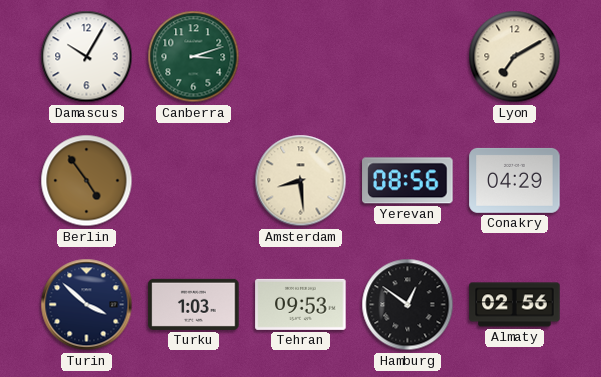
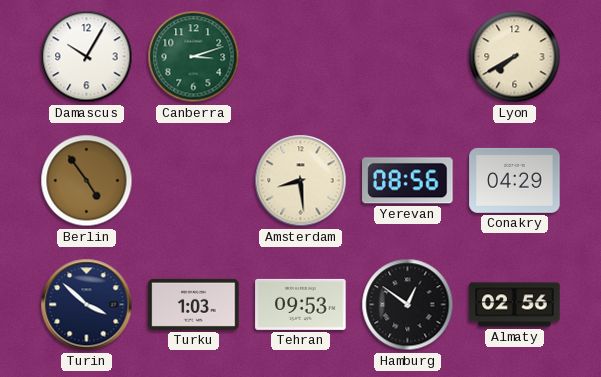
Lyon: 7:10 -> 7:40 (515, 57)
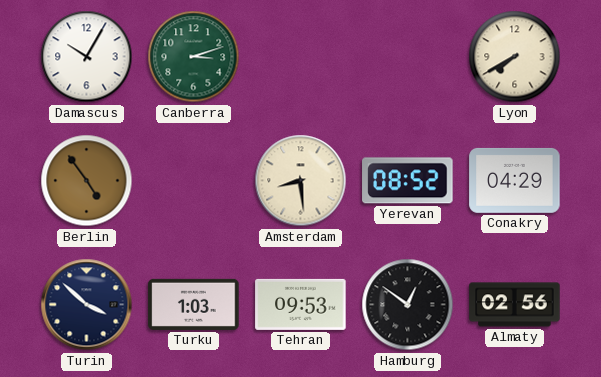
Yerevan: 08:56 -> 08:52 (408, 181)
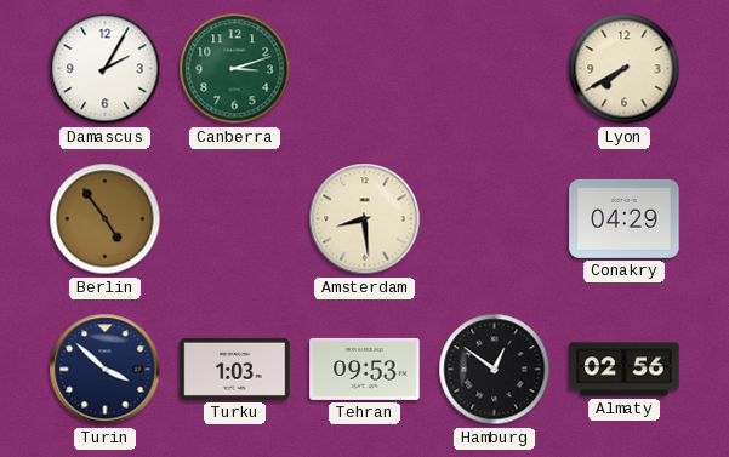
Damascus: 10:05 -> 2:05 (106, 69)
Yerevan: 08:52 -> none (408, 181)
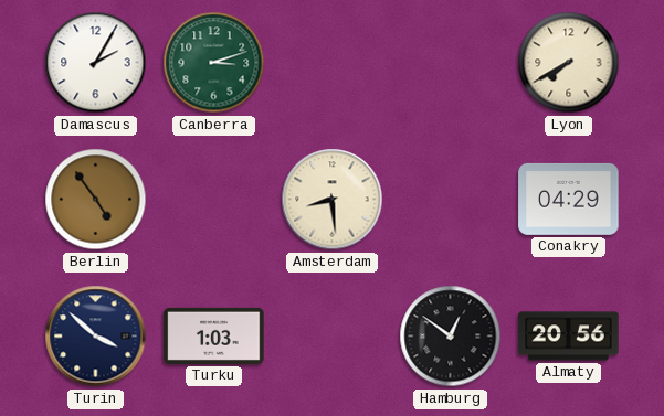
Tehran: 09:53 -> none (365, 369)
Almaty: 02:56 -> 20:56 (569, 337)
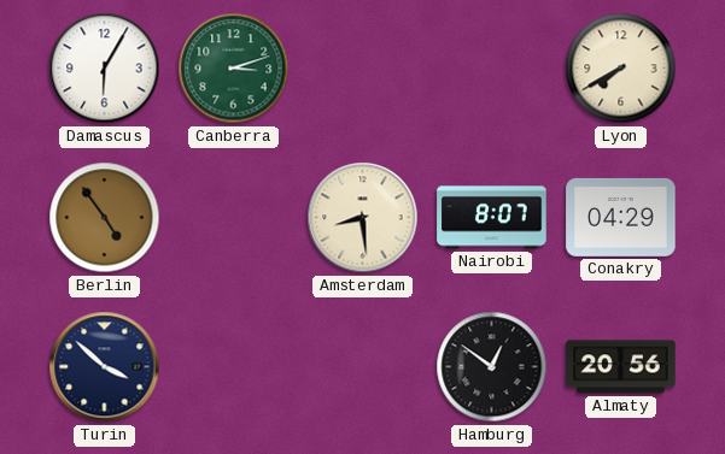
Damascus: 2:05 -> 6:05 (105, 69)
Nairobi: none -> 8:07 (492, 218)
Turku: 1:03 -> none (214, 335)
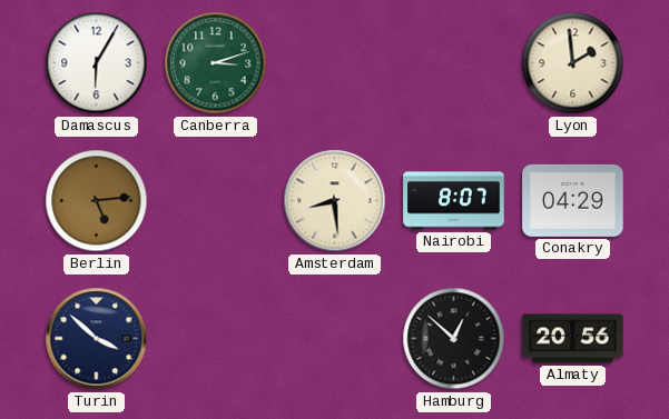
Lyon: 7:40 -> 1:59 (573, 63)
Berlin: 4:54 -> 5:14 (97, 201)
Hamburg: 12:51 -> 12:52 (454, 339)
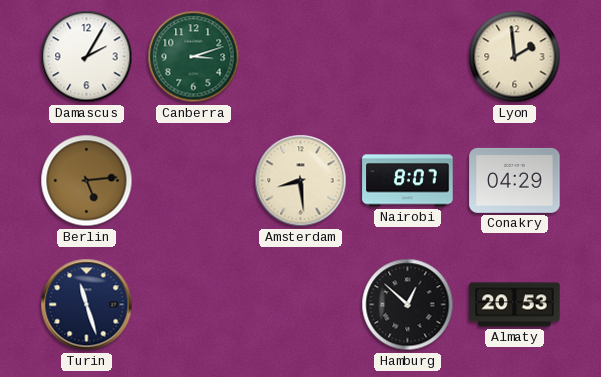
Damascus: 6:05 -> 2:05 (87, 57)
Turin: 3:52 -> 11:27 (87, 305)
Almaty: 20:56 -> 20:53 (515, 305)
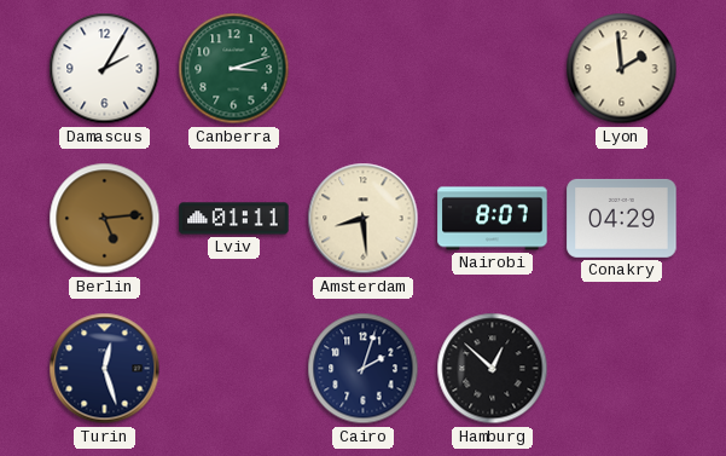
Lviv: none -> 01:11 (234, 219)
Turin: 11:27 -> 12:27 (105, 369)
Cairo: none -> 2:03 (364, 369)
Almaty: 20:53 -> none (515, 305)
